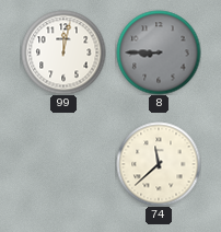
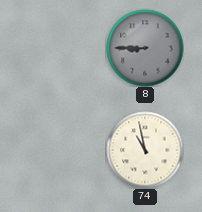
99: 12:02 -> none (63, 53)
74: 11:38 -> 10:58 (145, 150)
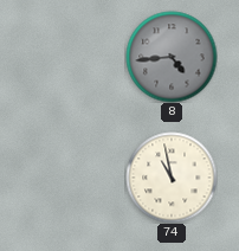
8: 8:45 -> 4:44 (172, 57)
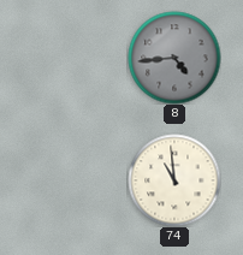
74: 10:58 -> 10:59 (174, 180)
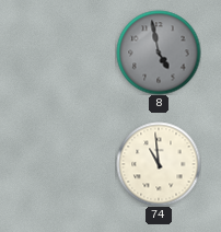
8: 4:44 -> 4:58 (159, 53)
